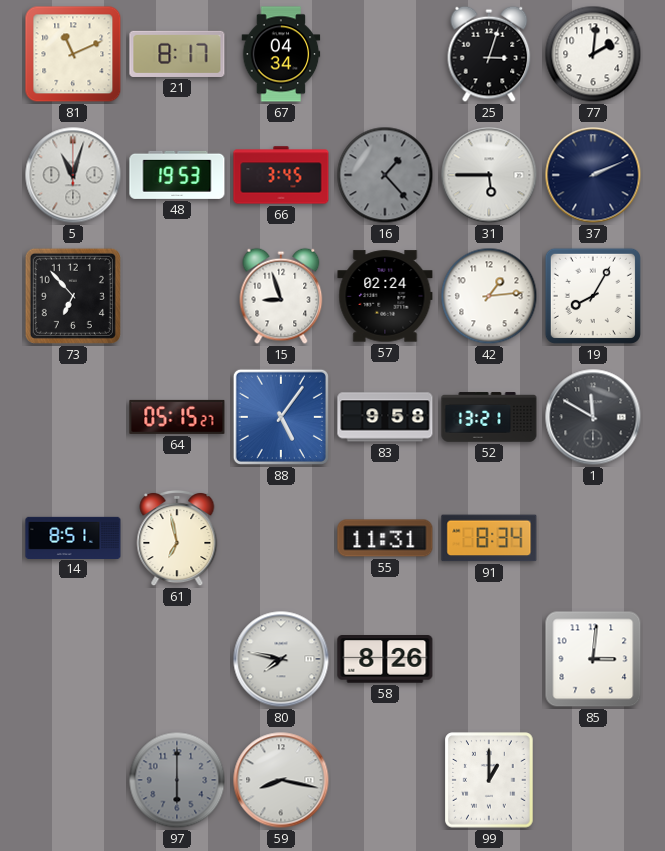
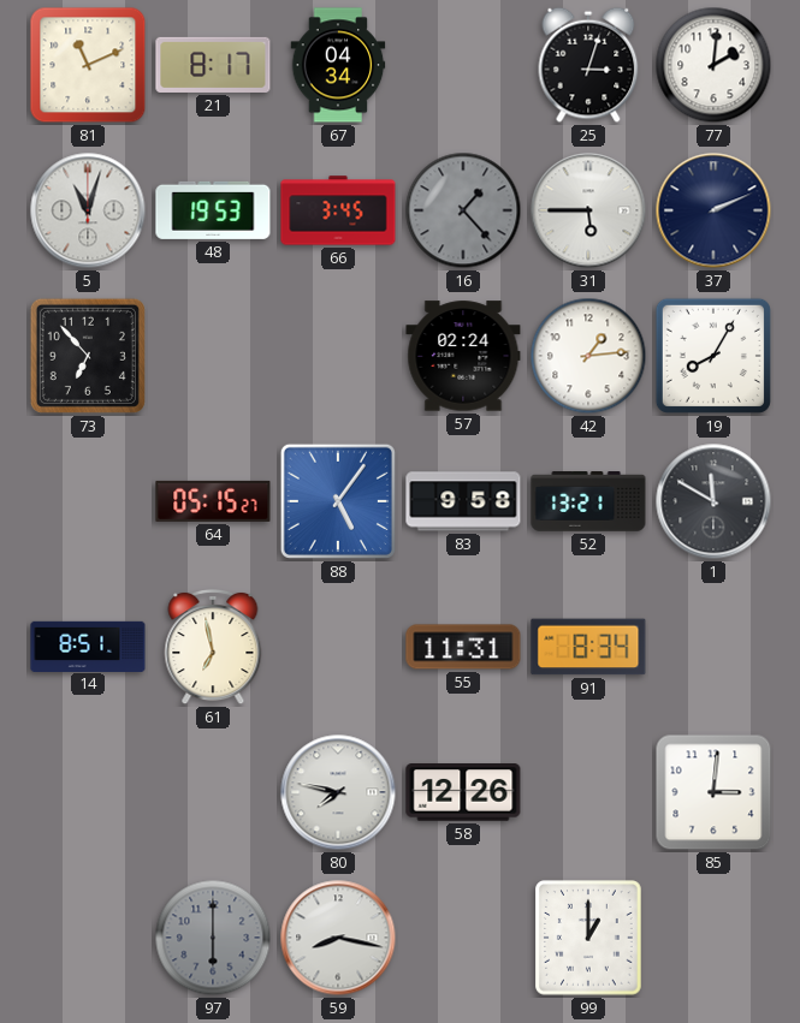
15: 8:57 -> none (281, 296)
58: 8:26 -> 12:26 (463, 792)
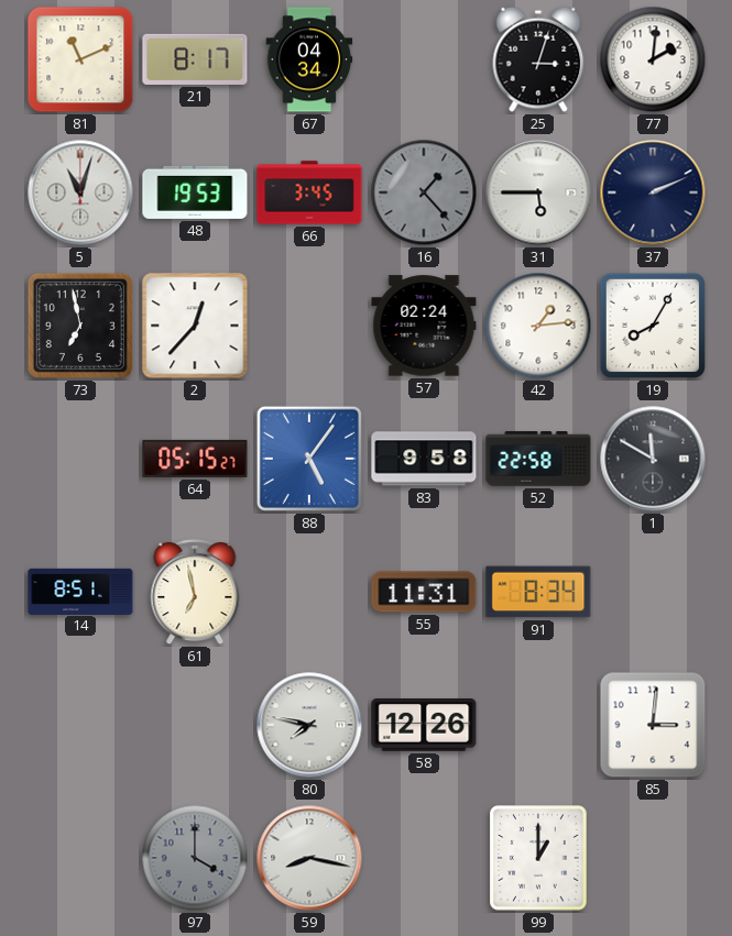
73: 6:53 -> 6:58 (80, 326)
2: none -> 12:37 (195, 326)
52: 13:21 -> 22:58 (538, 459)
97: 6:00 -> 4:00 (195, 858)
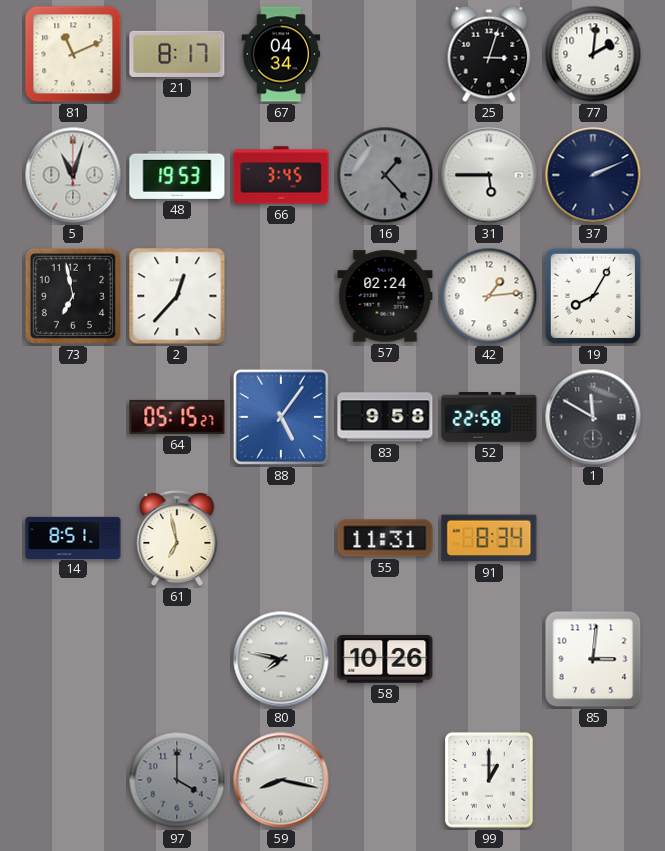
58: 12:26 -> 10:26 (385, 659)
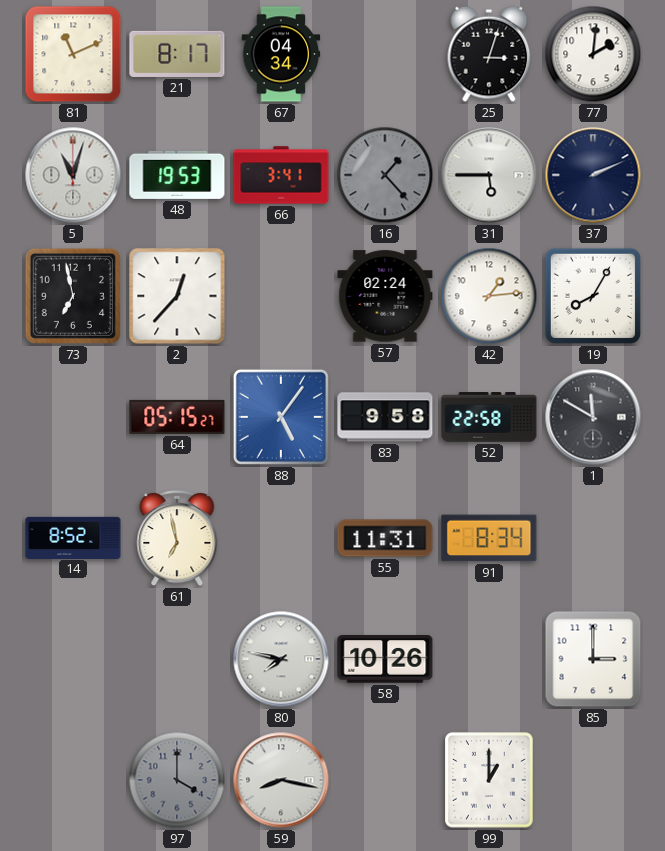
66: 3:45 -> 3:41 (281, 175)
14: 8:51 -> 8:52 (73, 537)
85: 3:01 -> 3:00 (593, 659)
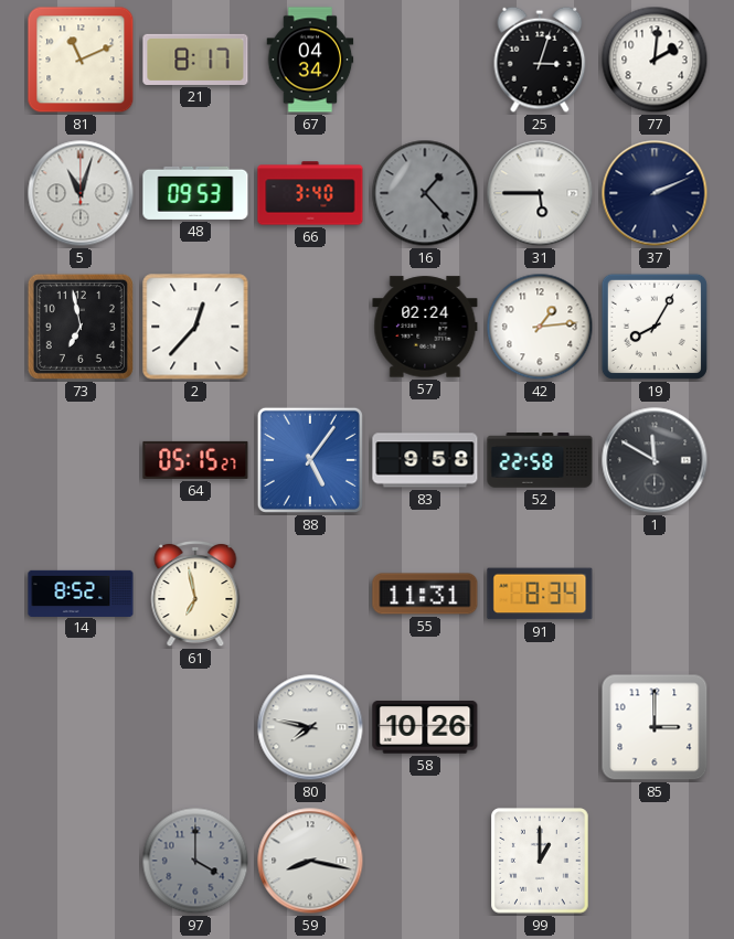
48: 19:53 -> 09:53 (195, 193)
66: 3:41 -> 3:40 (310, 193)
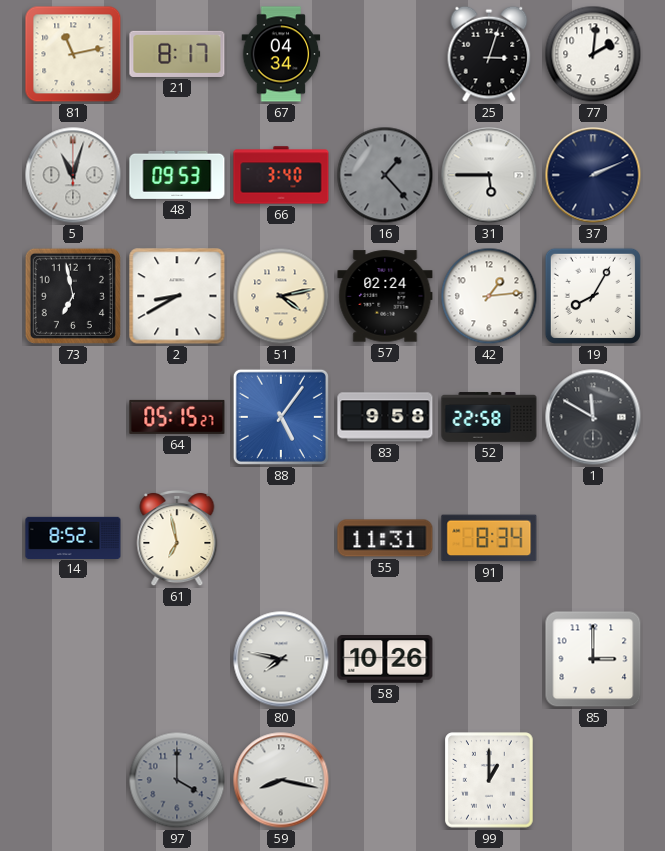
81: 11:11 -> 11:13 (73, 54)
2: 12:37 -> 8:40 (177, 296)
51: none -> 4:13 (281, 296)
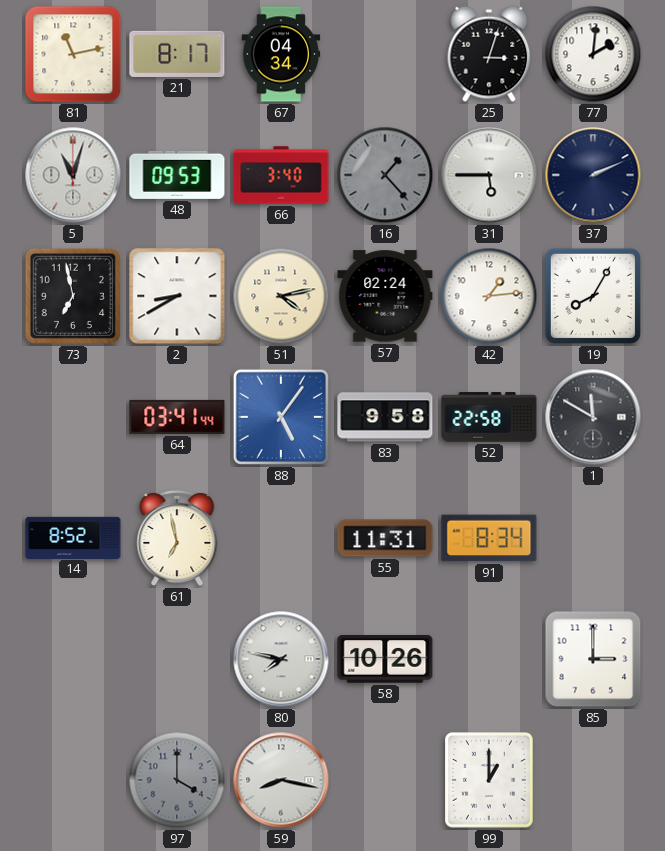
64: 05:15 -> 03:41 (177, 417)
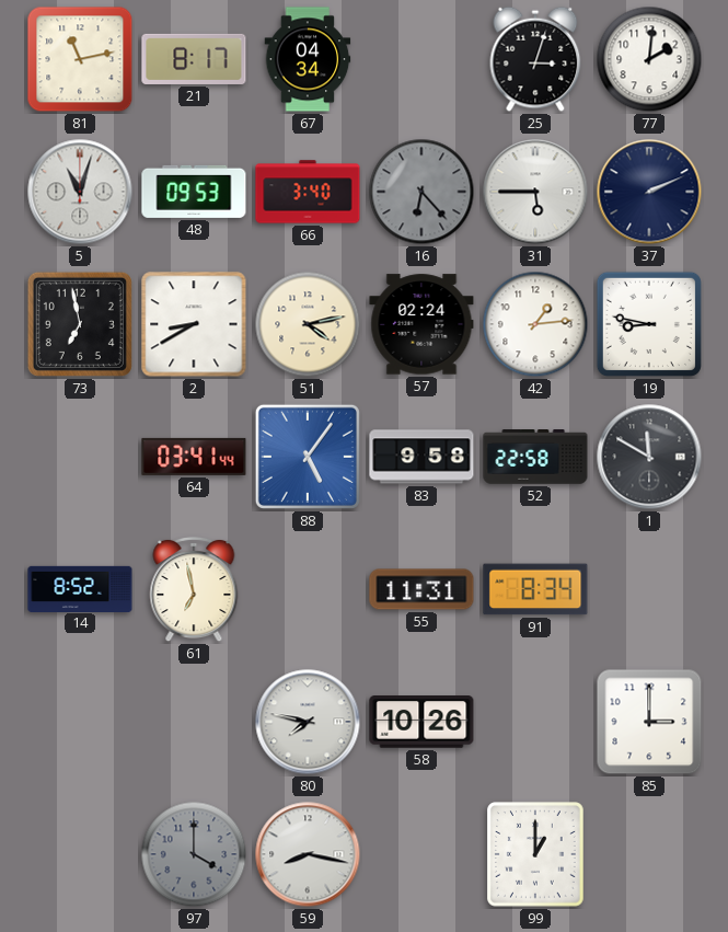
16: 1:23 -> 6:23 (421, 192)
19: 8:05 -> 8:47 (649, 324)
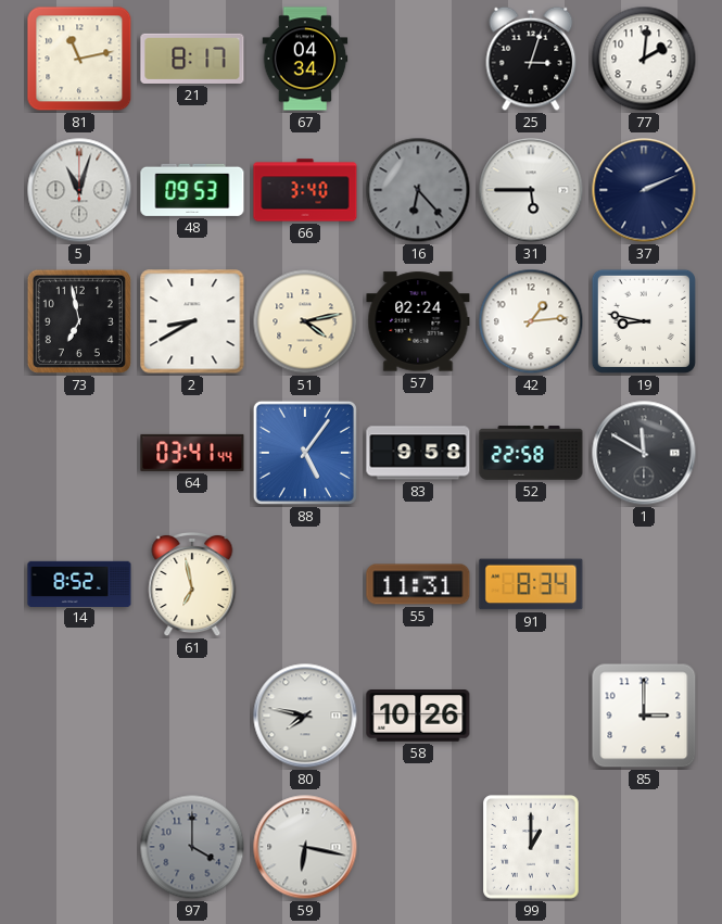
59: 8:17 -> 6:17 (305, 847)
